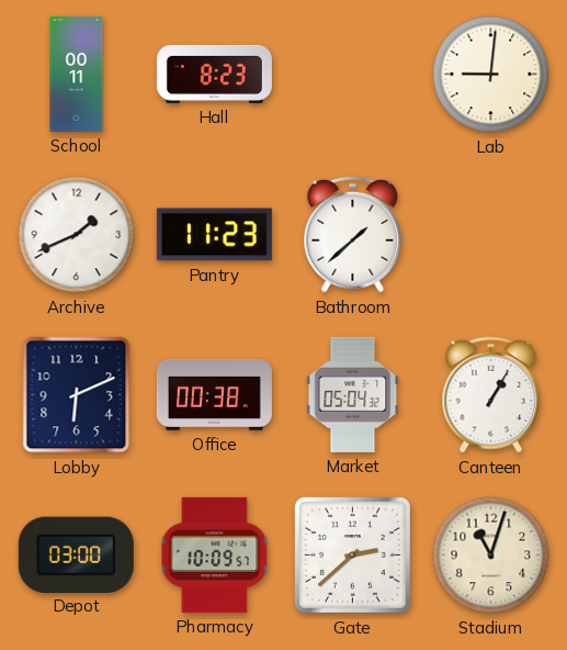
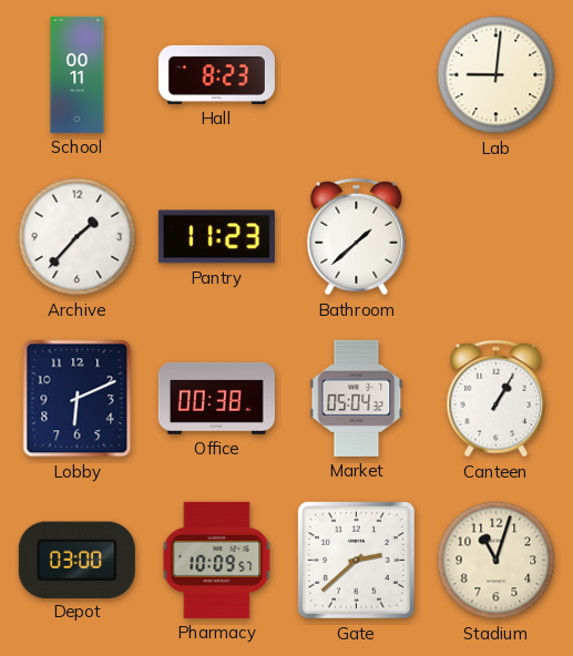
Archive: 1:41 -> 1:37 (78, 237)
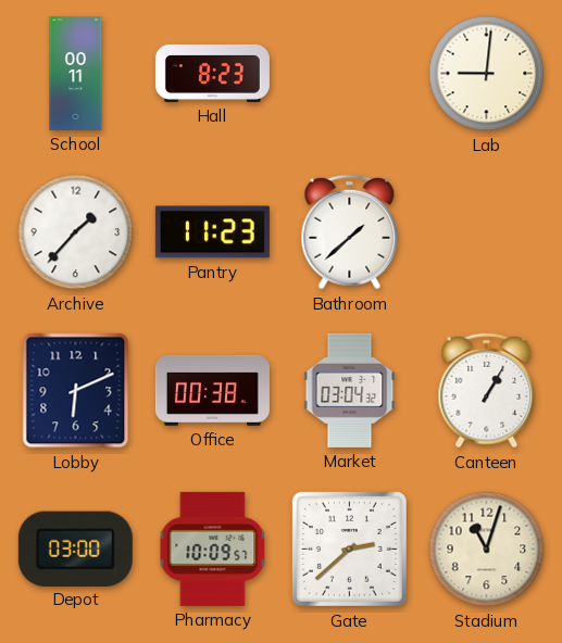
Market: 05:04 -> 03:04 (350, 390)
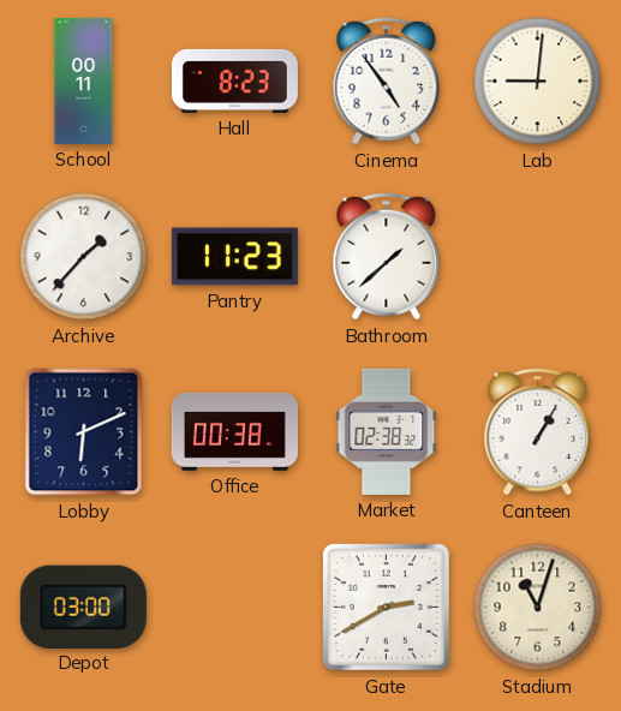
Cinema: none -> 4:54 (387, 82)
Market: 03:04 -> 02:38 (387, 431)
Pharmacy: 10:09 -> none (213, 549)
Gate: 2:38 -> 2:40 (386, 607)
